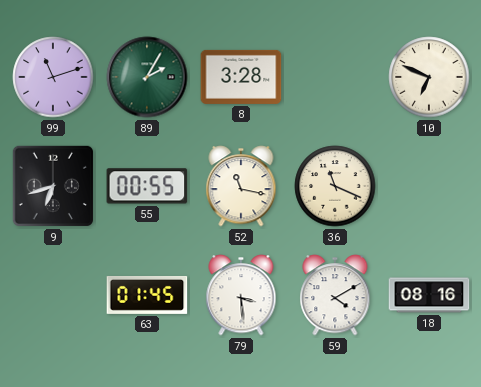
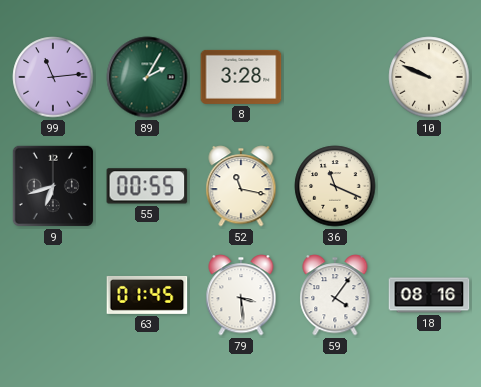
99: 11:12 -> 11:14 (53, 77)
10: 6:49 -> 9:49 (429, 77)
59: 4:10 -> 4:06 (335, 295)
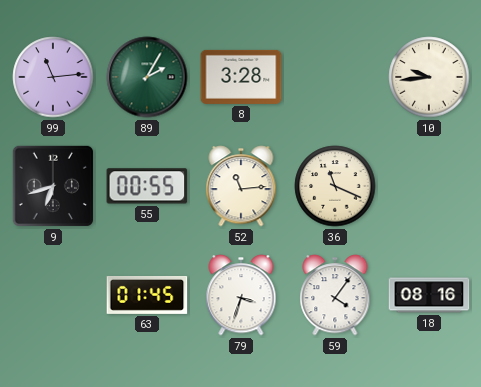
10: 9:49 -> 9:44 (429, 77)
52: 11:17 -> 11:14 (241, 186)
79: 3:29 -> 3:33 (241, 295)
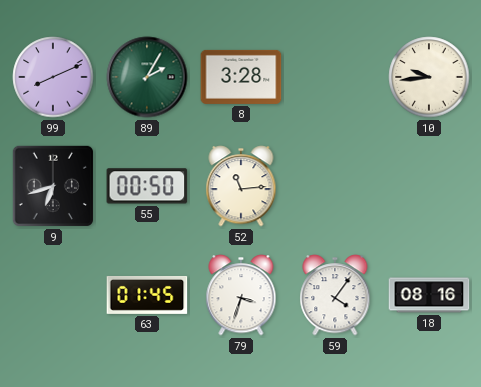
99: 11:14 -> 8:11 (53, 77)
55: 00:55 -> 00:50 (147, 186)
36: 11:19 -> none (335, 186)
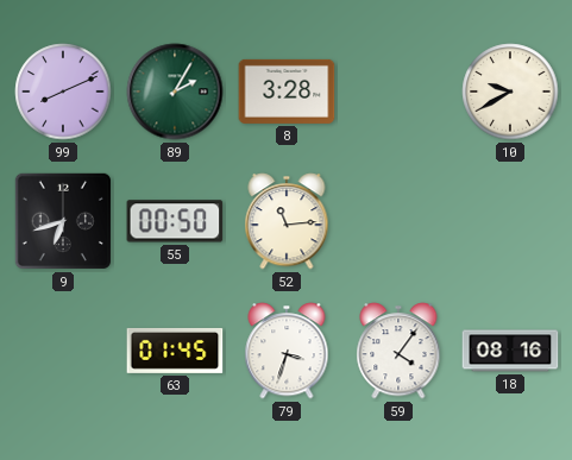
10: 9:44 -> 9:40 (510, 92)
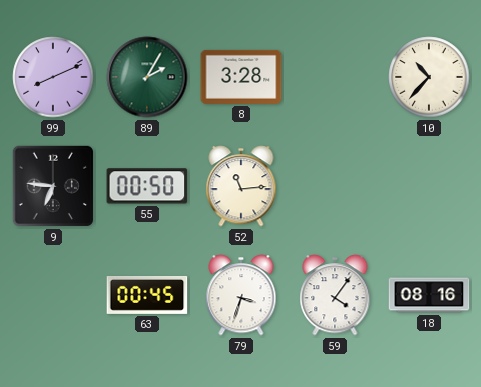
10: 9:40 -> 10:37 (429, 77)
9: 6:42 -> 6:46 (53, 186)
63: 01:45 -> 00:45 (147, 295)
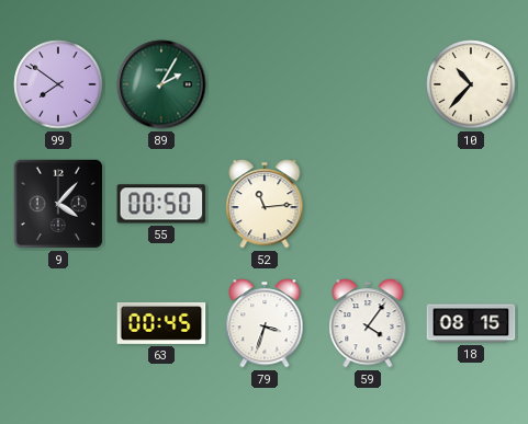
99: 8:11 -> 7:51 (58, 84)
8: 3:28 -> none (241, 77)
9: 6:46 -> 4:07 (58, 204)
18: 08:16 -> 08:15 (471, 323)
